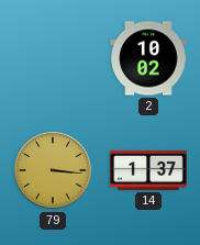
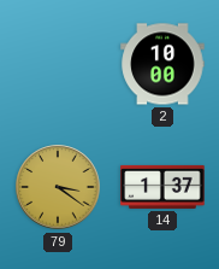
2: 10:02 -> 10:00 (162, 64)
79: 3:16 -> 3:21 (58, 187)
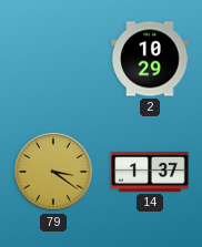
2: 10:00 -> 10:29 (150, 59)
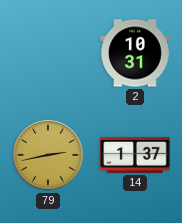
2: 10:29 -> 10:31 (135, 53)
79: 3:21 -> 2:43 (48, 155)
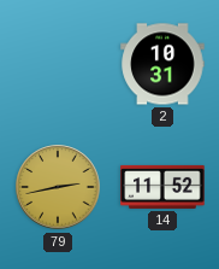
14: 1:37 -> 11:52 (162, 187)
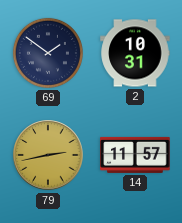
69: none -> 1:51 (48, 53)
14: 11:52 -> 11:57 (135, 155)
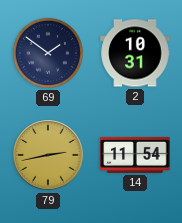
14: 11:57 -> 11:54 (135, 155)
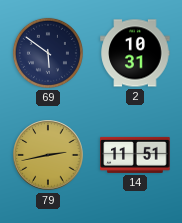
69: 1:51 -> 5:51 (48, 53)
14: 11:54 -> 11:51 (135, 155)
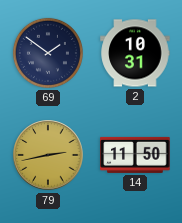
69: 5:51 -> 1:51 (48, 53)
14: 11:51 -> 11:50 (135, 155)
